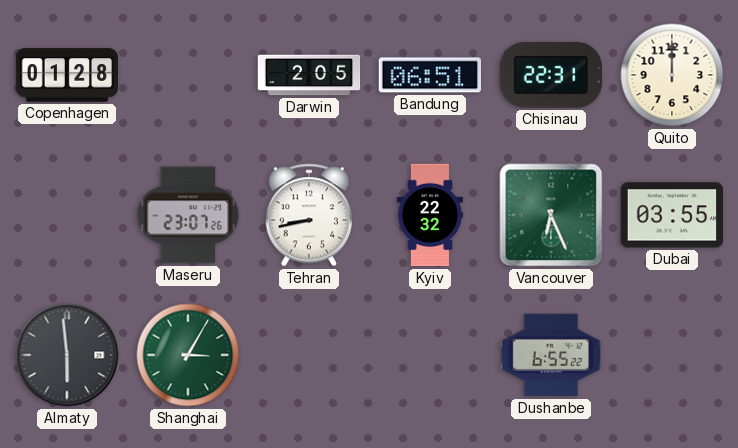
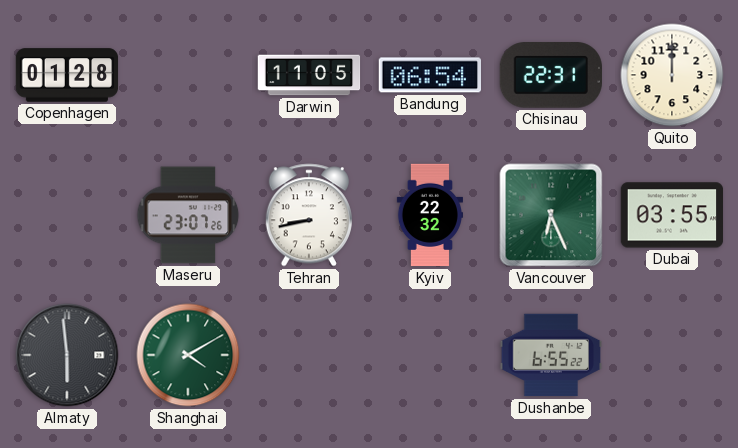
Darwin: 2:05 -> 11:05 (309, 75)
Bandung: 06:51 -> 06:54 (429, 75)
Shanghai: 3:05 -> 4:10 (188, 355)
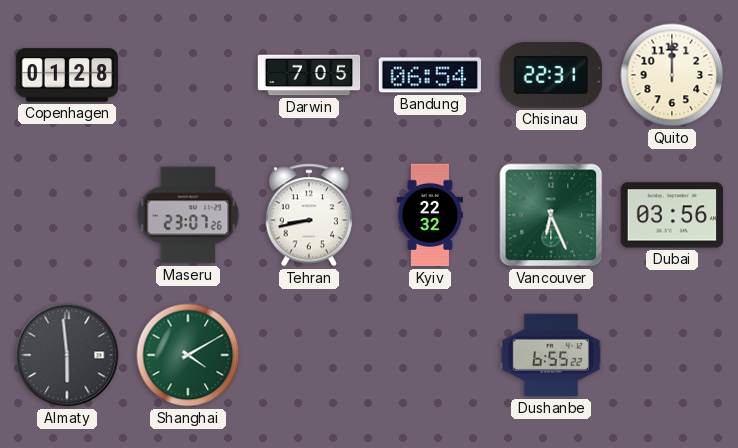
Darwin: 11:05 -> 7:05 (309, 75)
Dubai: 03:55 -> 03:56 (672, 215)
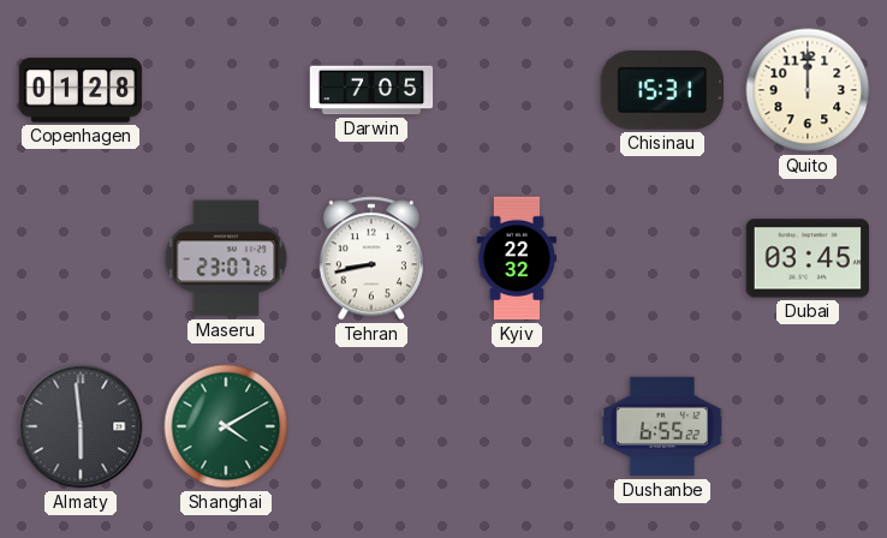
Bandung: 06:54 -> none (429, 75)
Chisinau: 22:31 -> 15:31 (662, 90)
Vancouver: 6:26 -> none (551, 215)
Dubai: 03:56 -> 03:45 (808, 258)
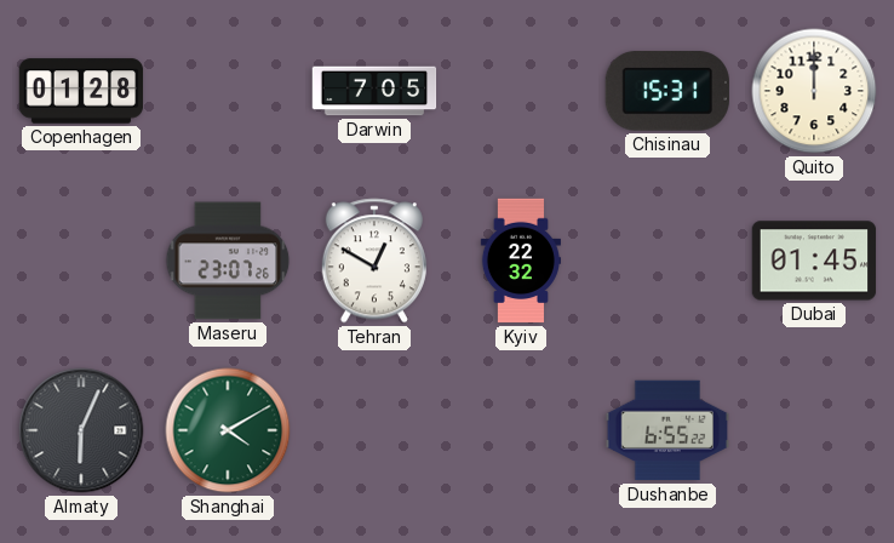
Tehran: 8:43 -> 12:50 (374, 261)
Dubai: 03:45 -> 01:45 (814, 261)
Almaty: 5:59 -> 6:04 (81, 430)
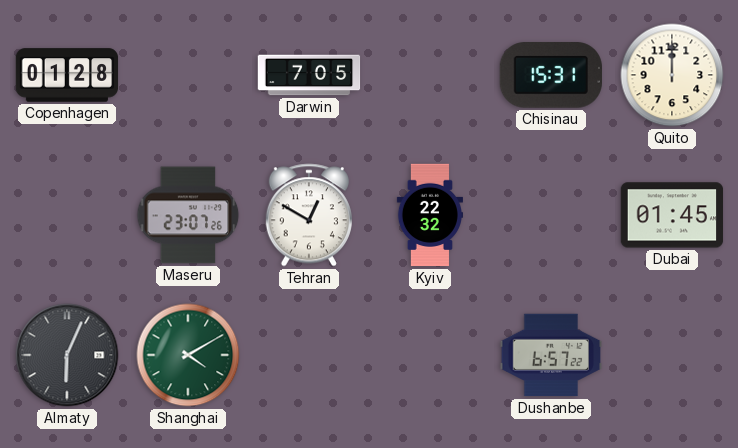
Dushanbe: 6:55 -> 6:57 (551, 355)
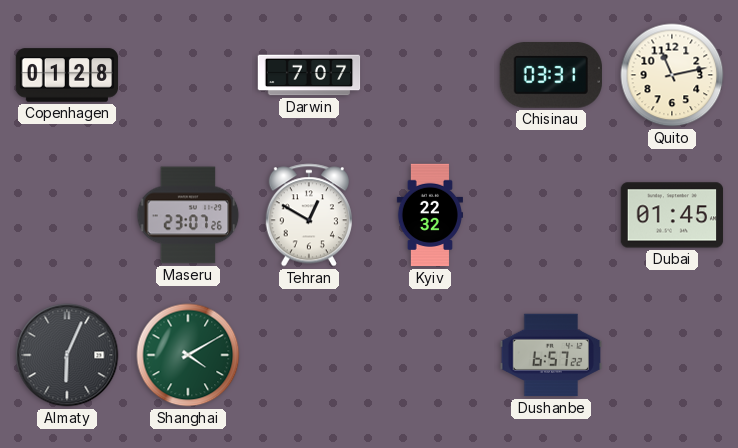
Darwin: 7:05 -> 7:07 (309, 75)
Chisinau: 15:31 -> 03:31 (551, 75)
Quito: 12:00 -> 11:13 (672, 75)
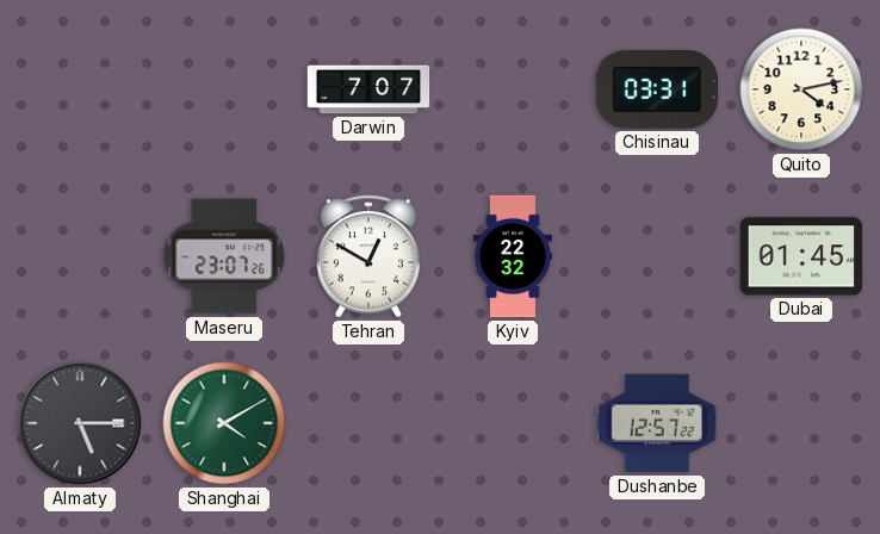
Copenhagen: 01:28 -> none (67, 75)
Quito: 11:13 -> 4:13 (801, 89)
Almaty: 6:04 -> 5:15 (80, 423)
Dushanbe: 6:57 -> 12:57 (657, 423)
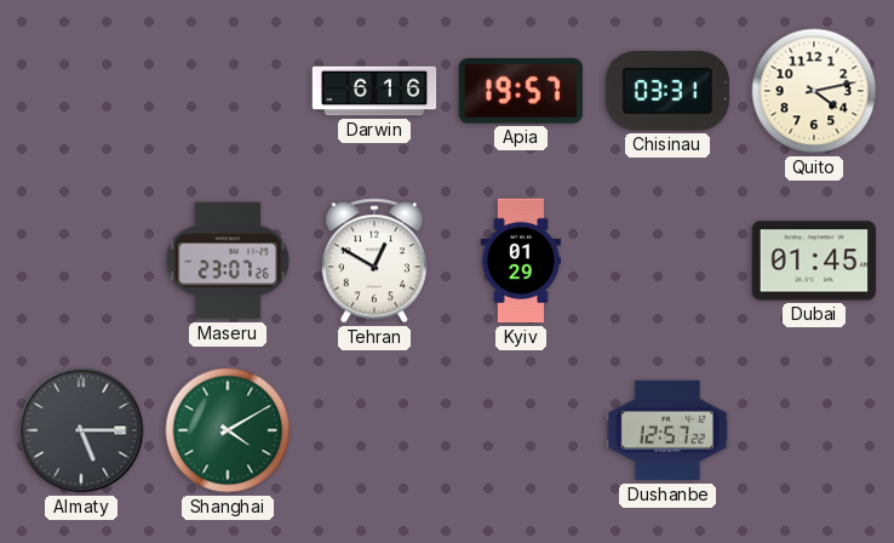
Darwin: 7:07 -> 6:16 (374, 91)
Apia: none -> 19:57 (521, 92)
Kyiv: 22:32 -> 01:29 (520, 261)
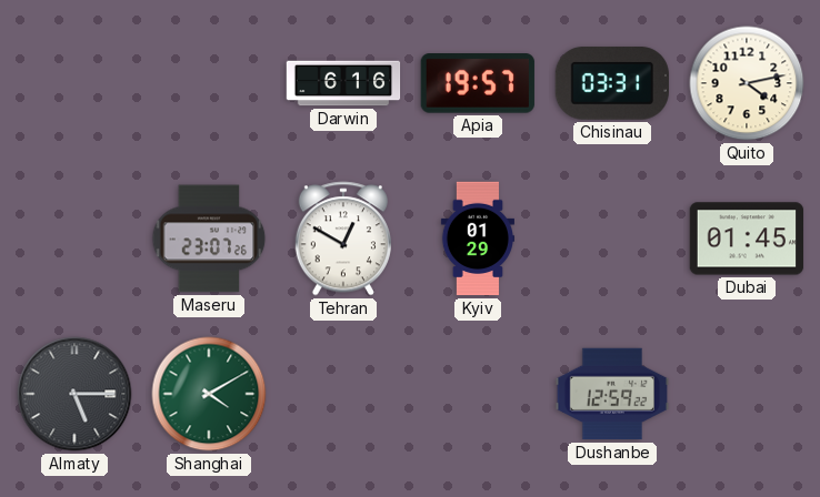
Dushanbe: 12:57 -> 12:59 (612, 394)
